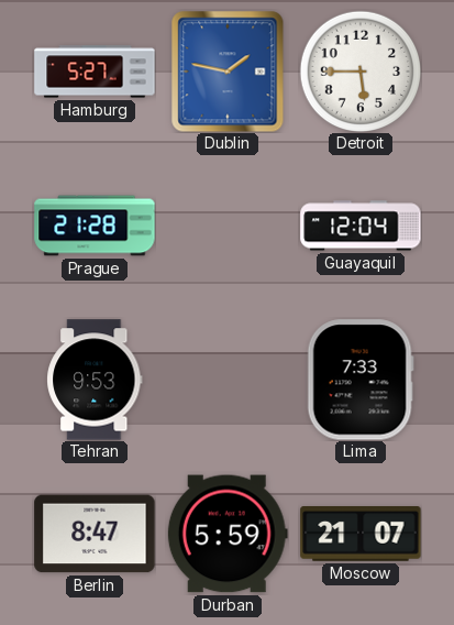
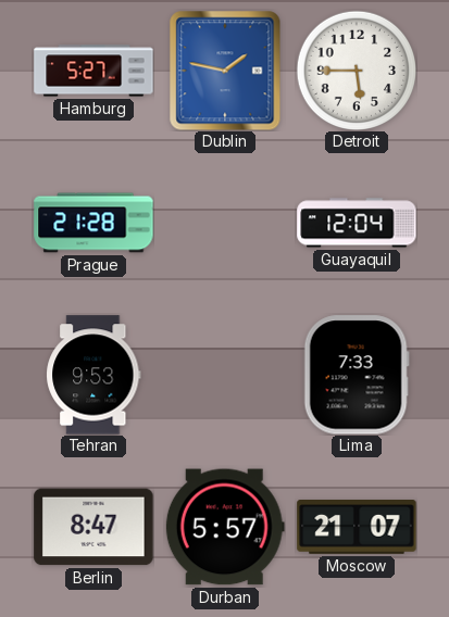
Durban: 5:59 -> 5:57 (225, 527)
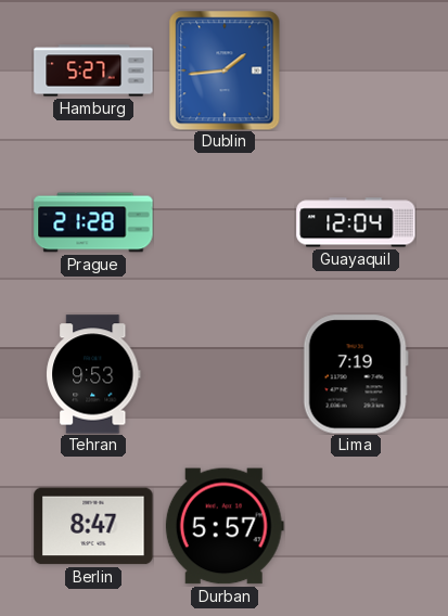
Dublin: 1:47 -> 1:44 (225, 70)
Detroit: 5:45 -> none (356, 70)
Lima: 7:33 -> 7:19 (356, 374)
Moscow: 21:07 -> none (357, 528)
